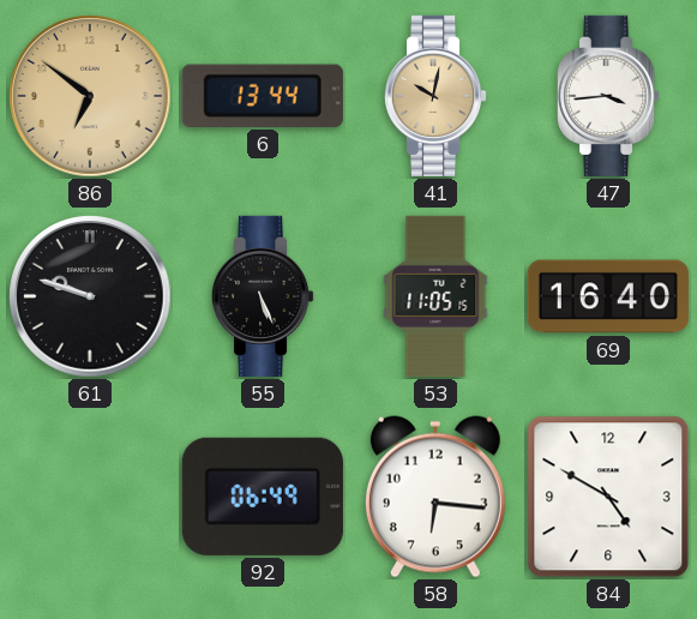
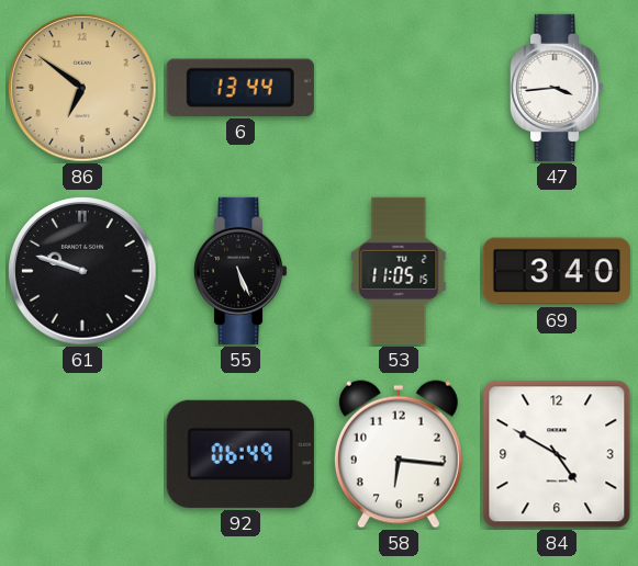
41: 10:02 -> none (435, 96)
69: 16:40 -> 3:40 (557, 271)
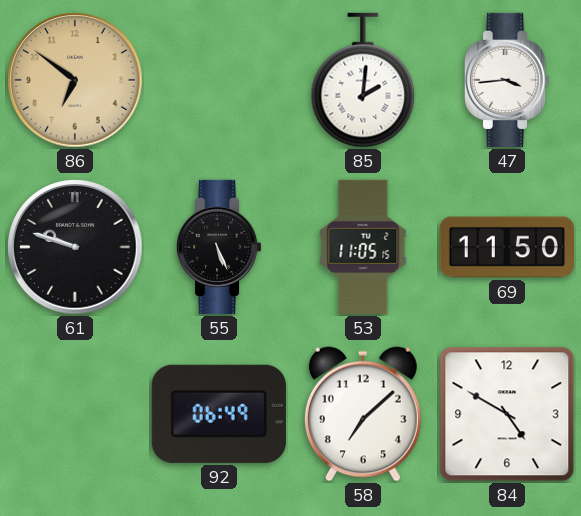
6: 13:44 -> none (240, 88)
85: none -> 2:01 (363, 80)
69: 3:40 -> 11:50 (507, 247)
58: 6:16 -> 7:08 (363, 414)
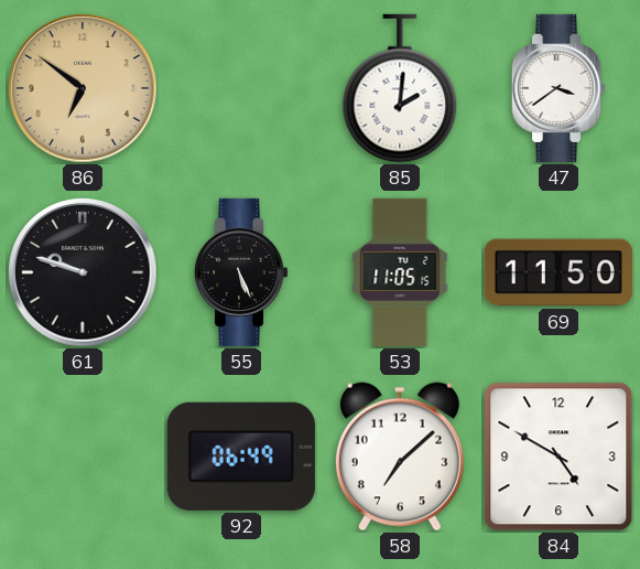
47: 3:44 -> 3:39 (558, 88)
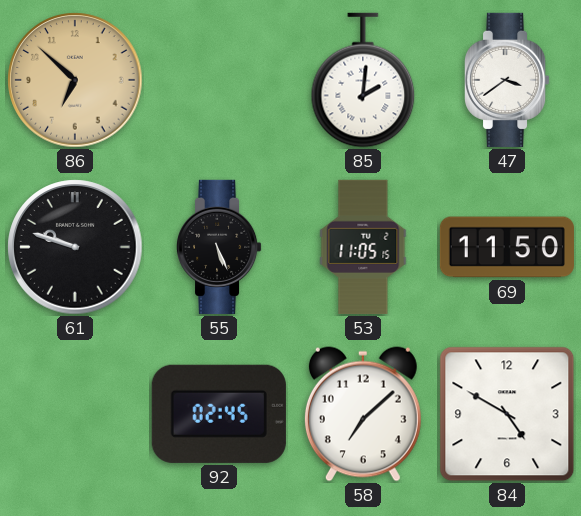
86: 6:51 -> 6:52 (75, 80)
92: 06:49 -> 02:45 (219, 414)
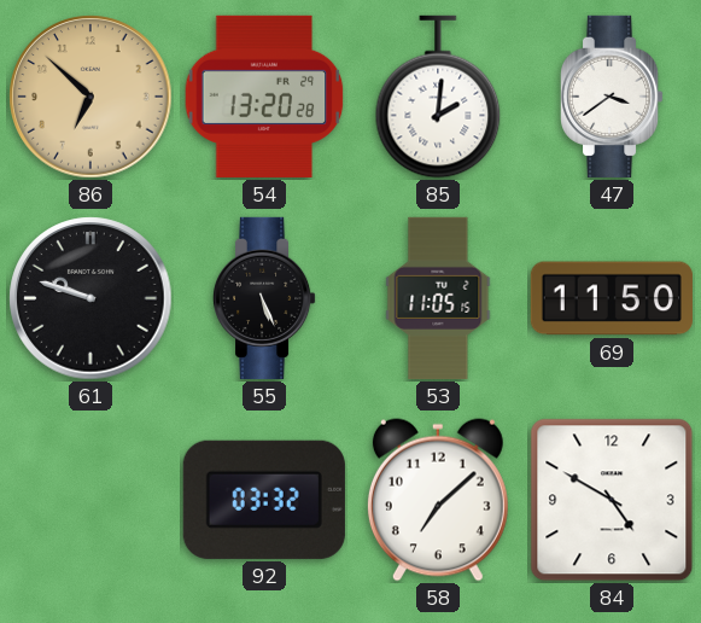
54: none -> 13:20 (264, 97)
92: 02:45 -> 03:32 (264, 500)
